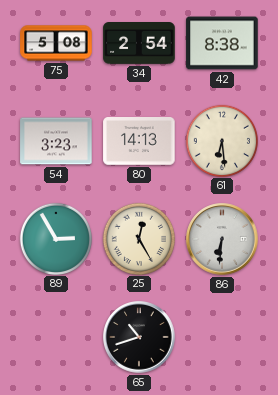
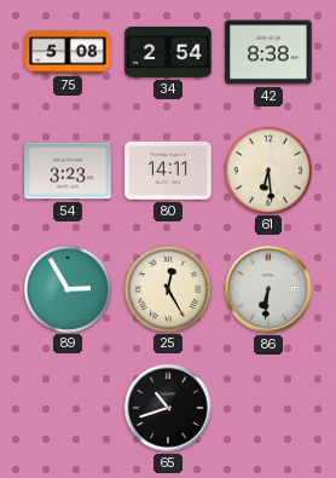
80: 14:13 -> 14:11 (168, 172)
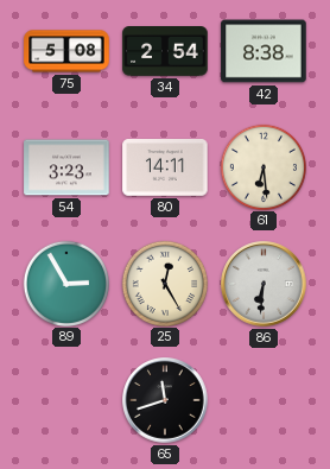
65: 10:42 -> 11:42 (165, 400)
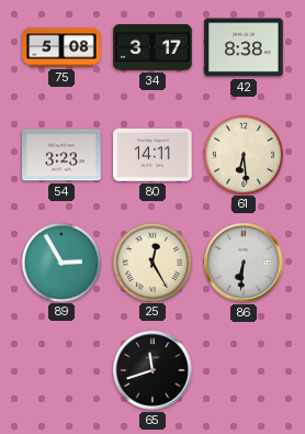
34: 2:54 -> 3:17 (152, 48)
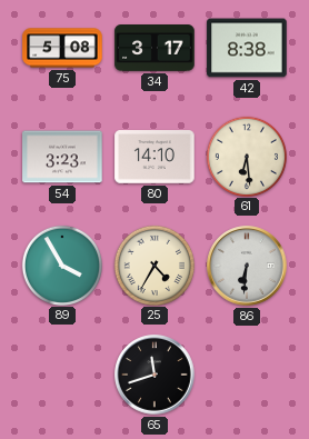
80: 14:11 -> 14:10 (154, 158)
89: 2:55 -> 3:55 (61, 265)
25: 12:25 -> 4:35 (153, 265)
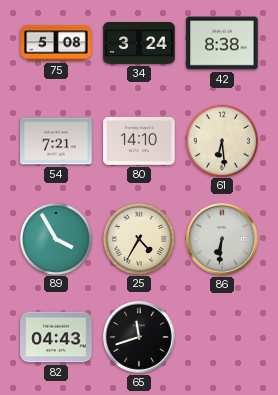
34: 3:17 -> 3:24 (139, 44)
54: 3:23 -> 7:21 (56, 141)
82: none -> 04:43 (56, 337)
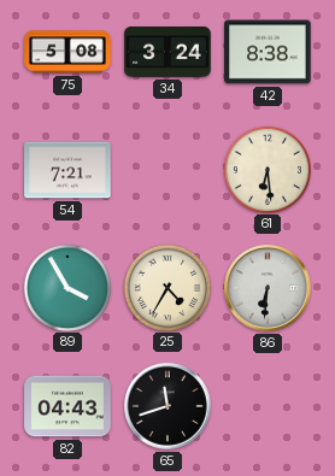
80: 14:10 -> none (139, 142)
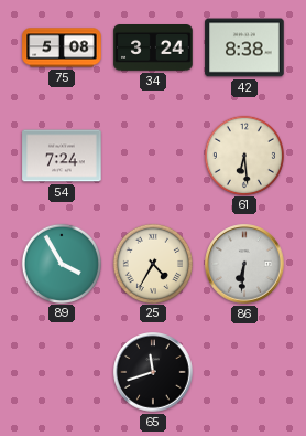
54: 7:21 -> 7:24 (62, 156)
82: 04:43 -> none (67, 406)
